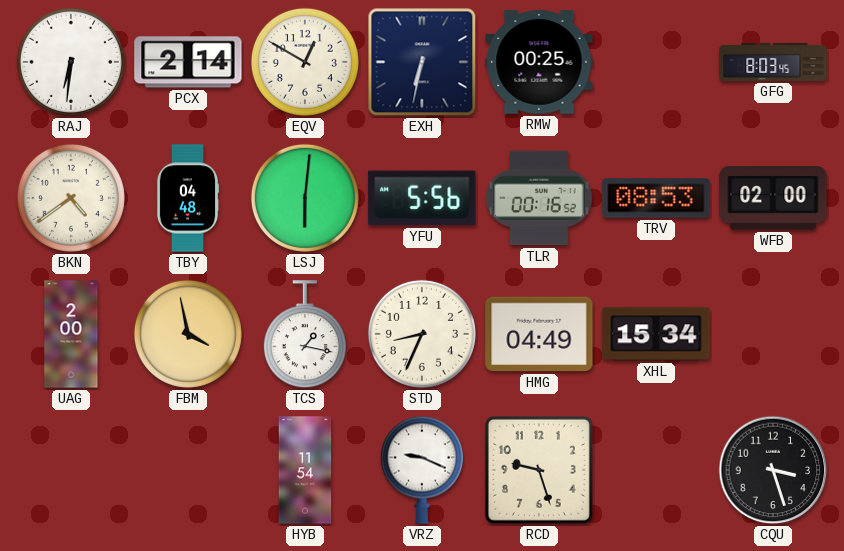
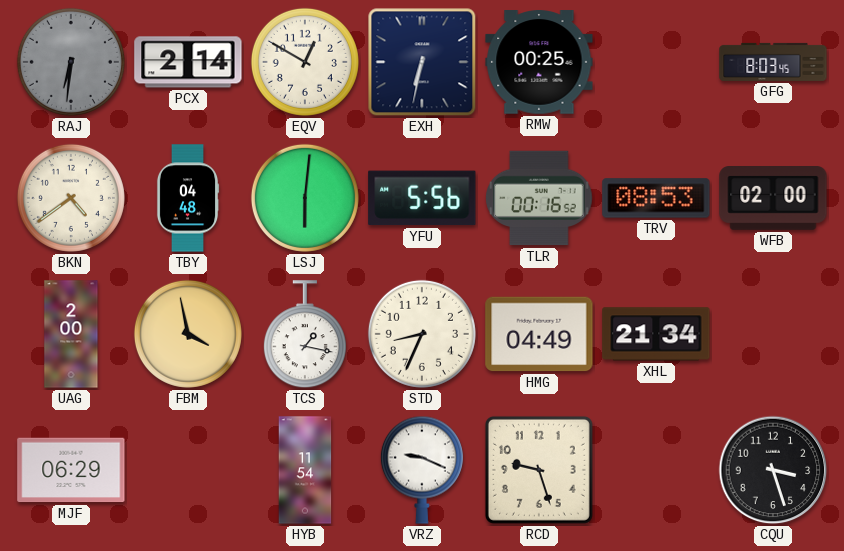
RAJ dial: white -> grey (71, 62)
XHL: 15:34 -> 21:34 (656, 334)
MJF: none -> 06:29 (71, 470)
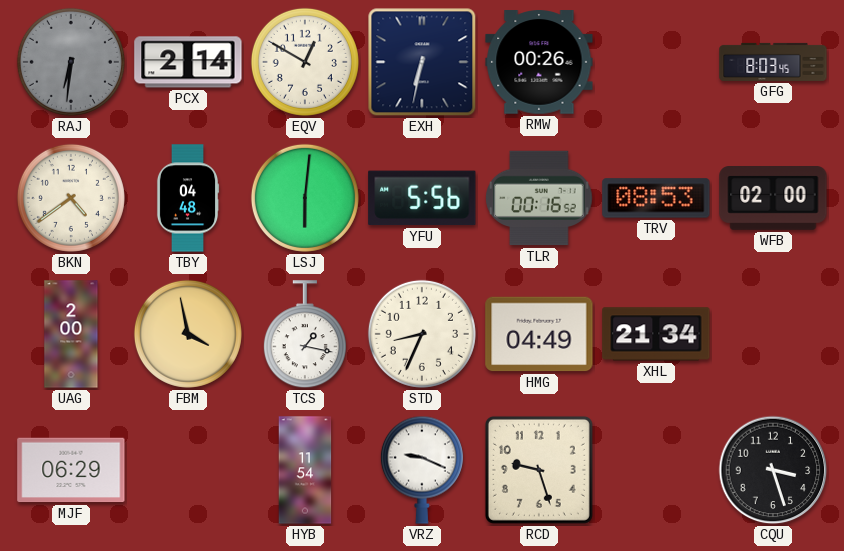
RMW: 00:25 -> 00:26 (539, 62)
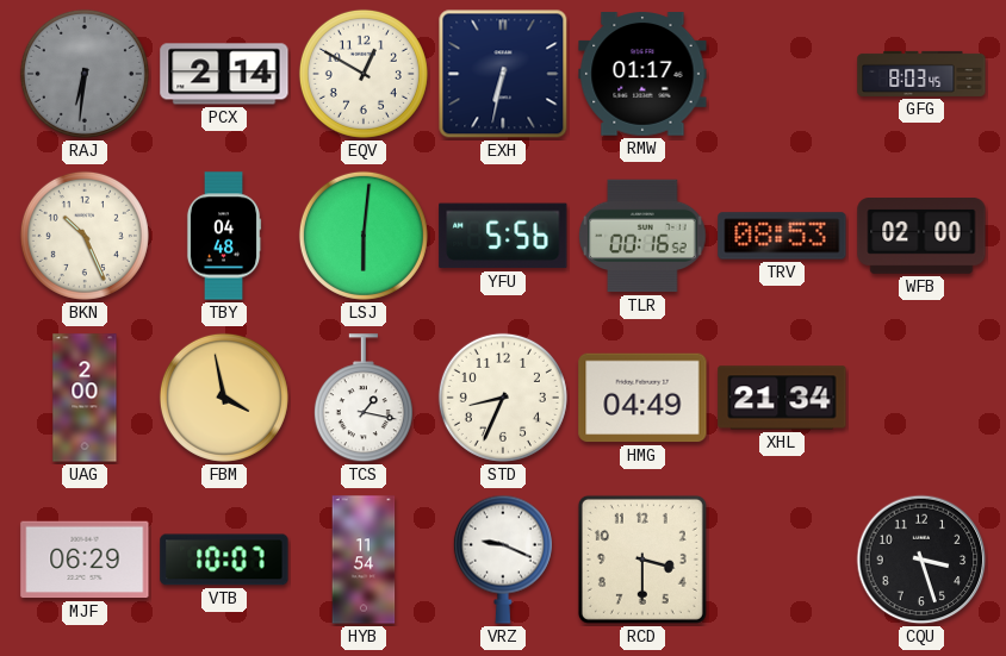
RMW: 00:26 -> 01:17 (642, 74)
BKN: 4:39 -> 10:26 (85, 236)
VTB: none -> 10:07 (224, 560)
RCD: 9:27 -> 3:30 (642, 560)
